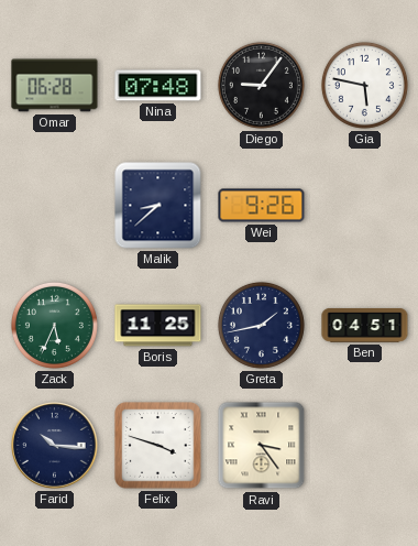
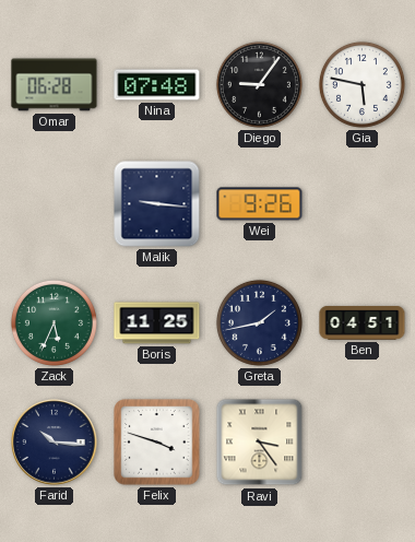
Malik: 8:38 -> 9:16 (157, 204)
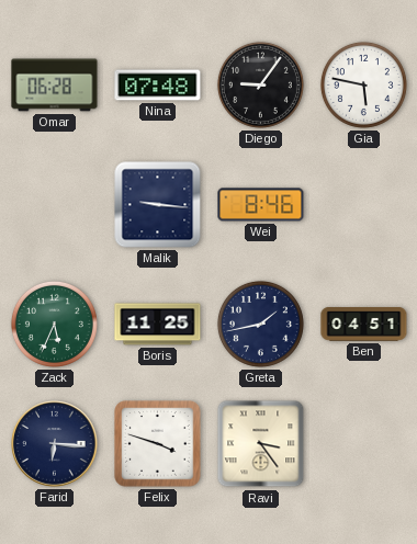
Wei: 9:26 -> 8:46 (261, 205)
Farid: 10:16 -> 6:16 (55, 444)
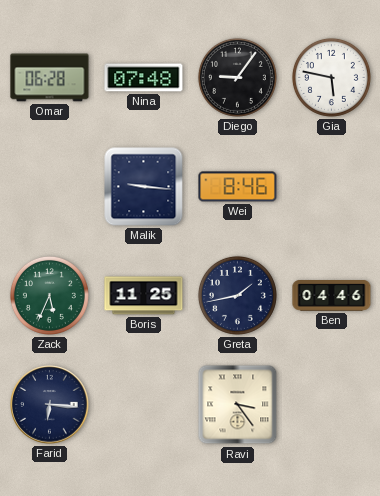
Ben: 04:51 -> 04:46 (332, 296)
Felix: 3:48 -> none (158, 444)
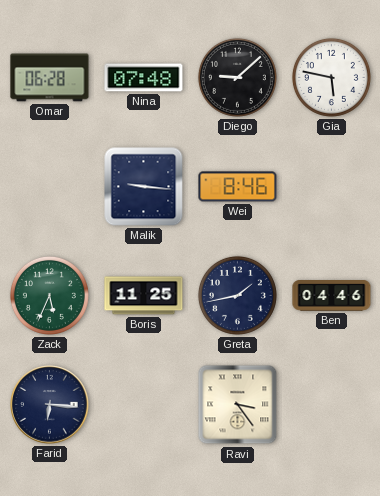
Diego: 9:06 -> 9:08 (237, 77)
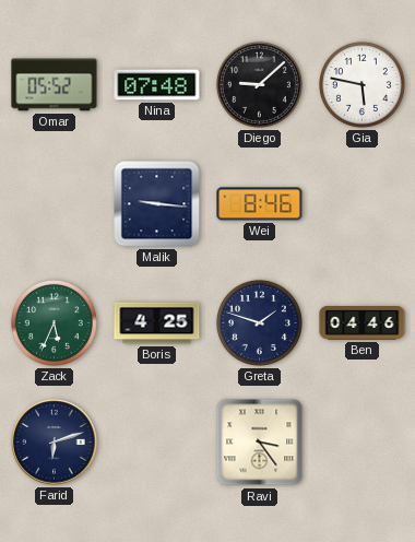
Omar: 06:28 -> 05:52 (55, 85)
Boris: 11:25 -> 4:25 (157, 323)
Greta: 1:43 -> 1:48 (259, 322)
Farid: 6:16 -> 6:12 (55, 443)
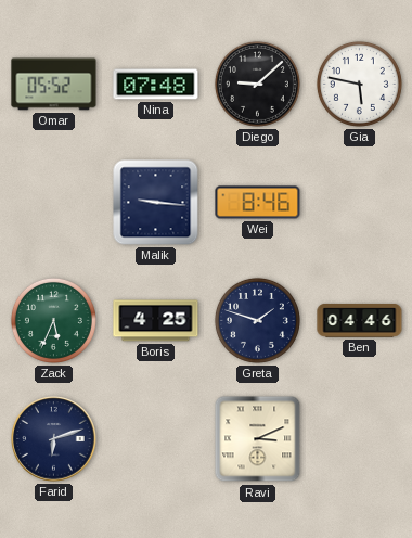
Ravi: 3:24 -> 3:11 (258, 439)
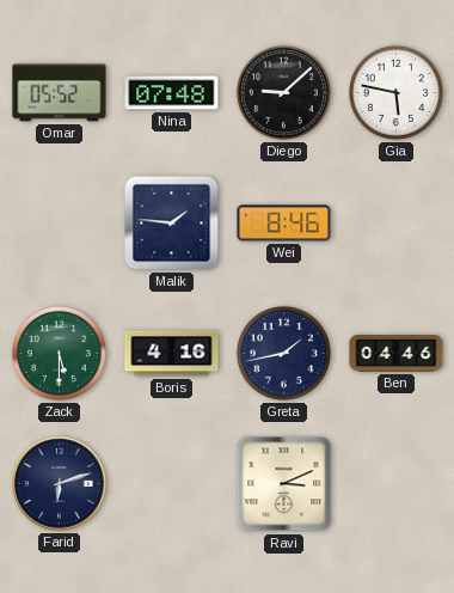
Malik: 9:16 -> 1:46 (172, 224)
Zack: 5:34 -> 5:30 (59, 353)
Boris: 4:25 -> 4:16 (172, 354)
Greta: 1:48 -> 1:43 (283, 353)
